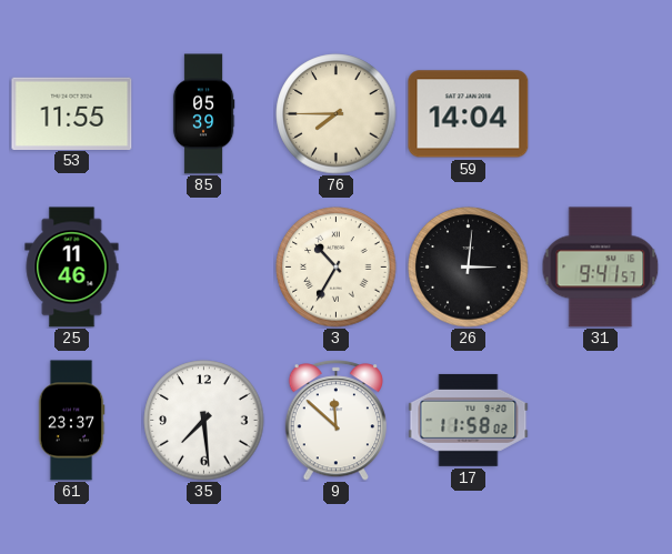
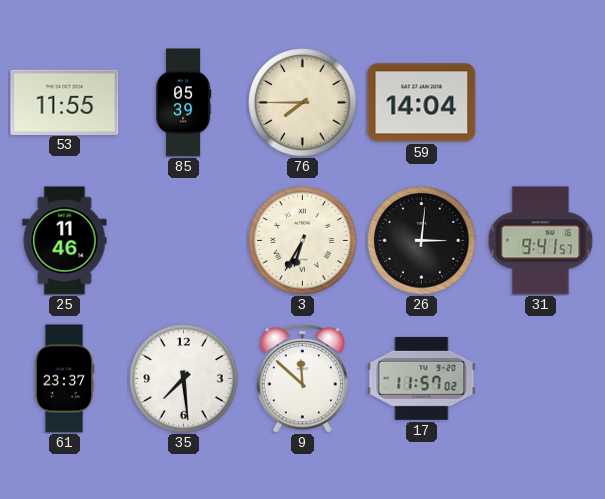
3: 10:35 -> 6:35 (303, 241)
17: 11:58 -> 11:57 (422, 378)
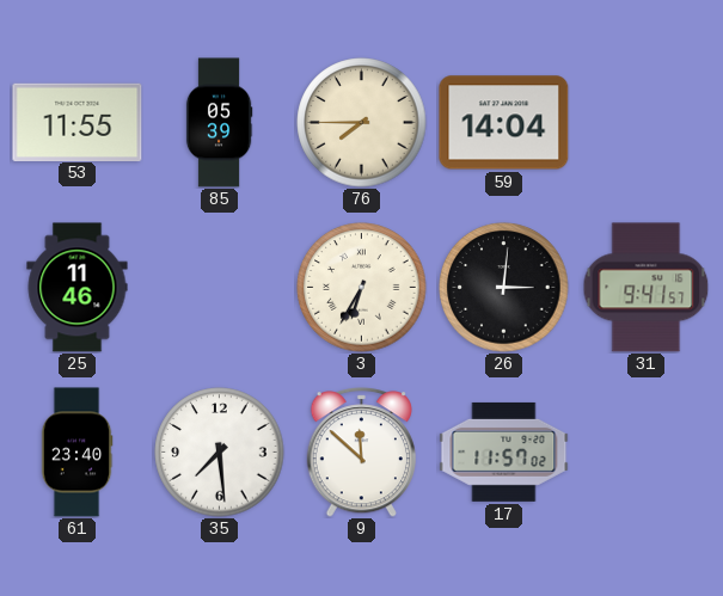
61: 23:37 -> 23:40 (76, 453)
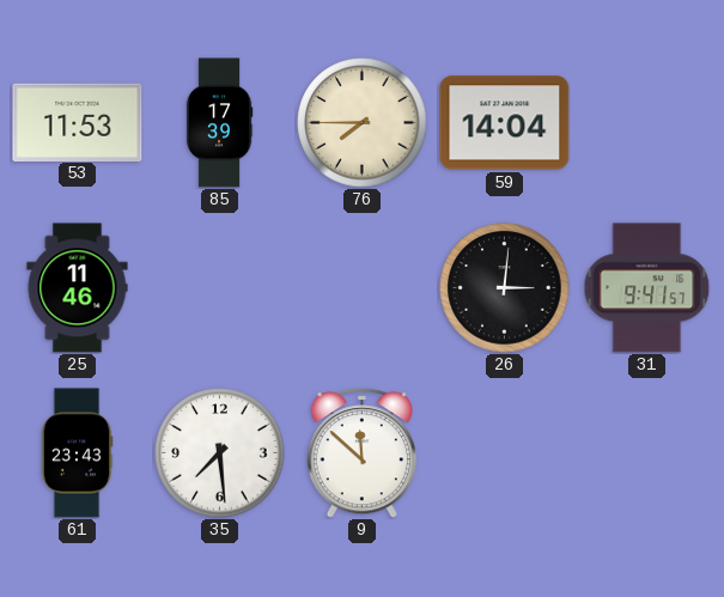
53: 11:55 -> 11:53 (78, 122)
85: 05:39 -> 17:39 (219, 123)
3: 6:35 -> none (362, 288)
61: 23:40 -> 23:43 (77, 453)
17: 11:57 -> none (504, 451)
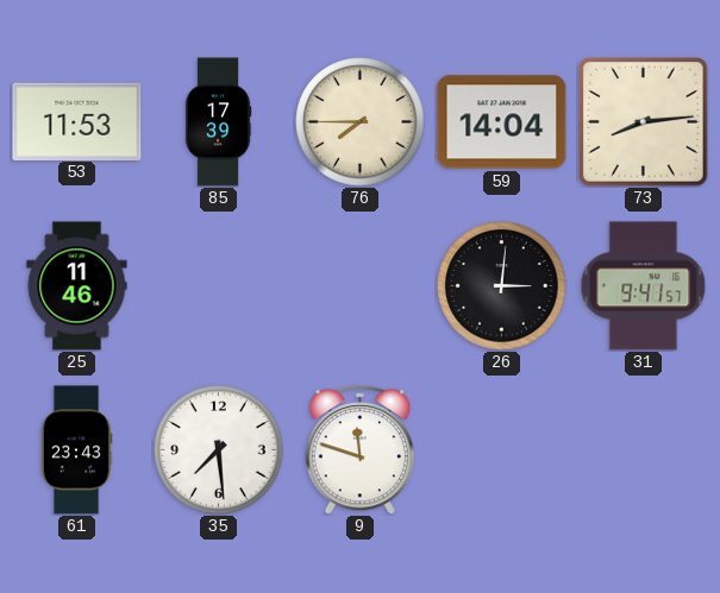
73: none -> 8:14 (644, 122)
9: 11:52 -> 11:48 (359, 450)
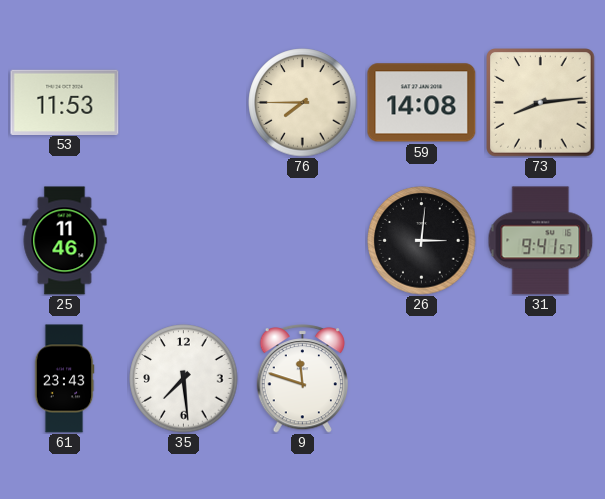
85: 17:39 -> none (218, 122)
59: 14:04 -> 14:08 (422, 103)
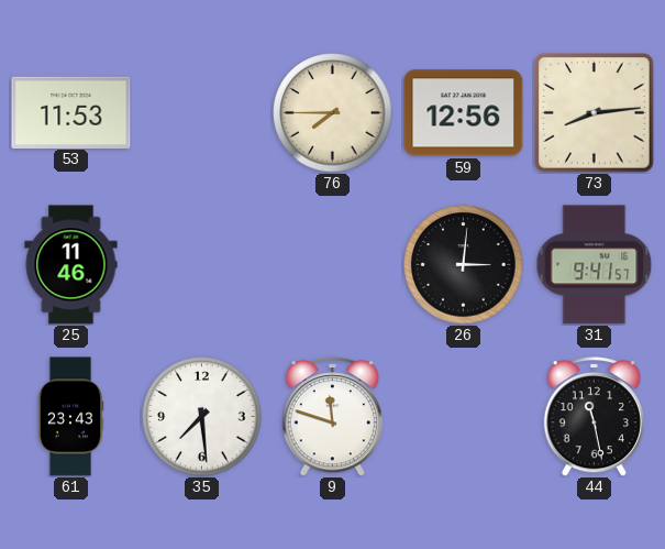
59: 14:08 -> 12:56 (464, 113)
44: none -> 11:28 (594, 417)
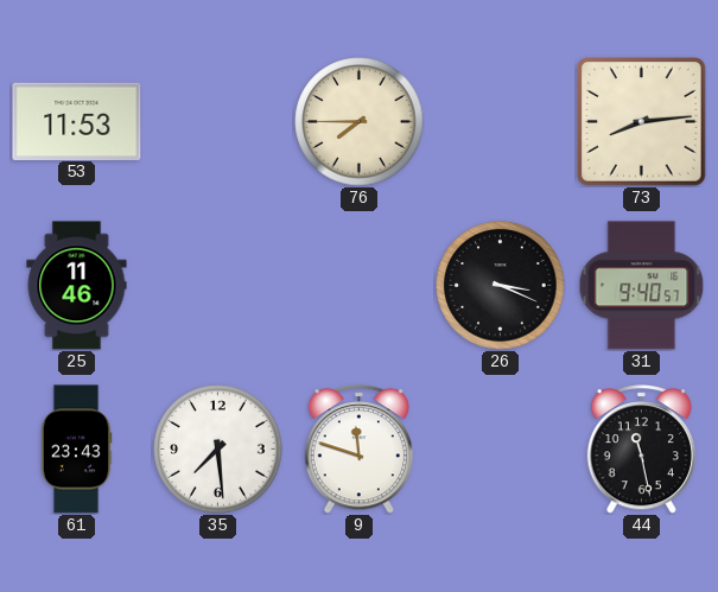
59: 12:56 -> none (464, 113)
26: 3:01 -> 3:19 (501, 286)
31: 9:41 -> 9:40 (642, 286)
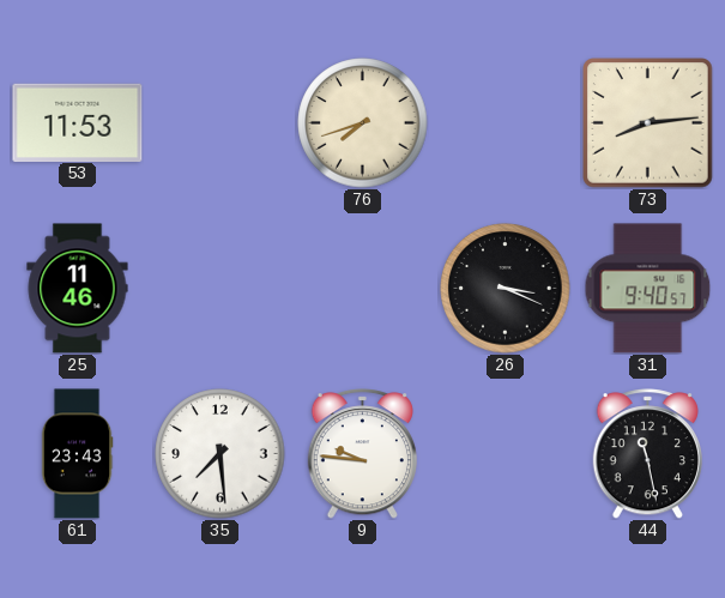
76: 7:45 -> 7:42 (363, 123)
9: 11:48 -> 9:46 (362, 454)
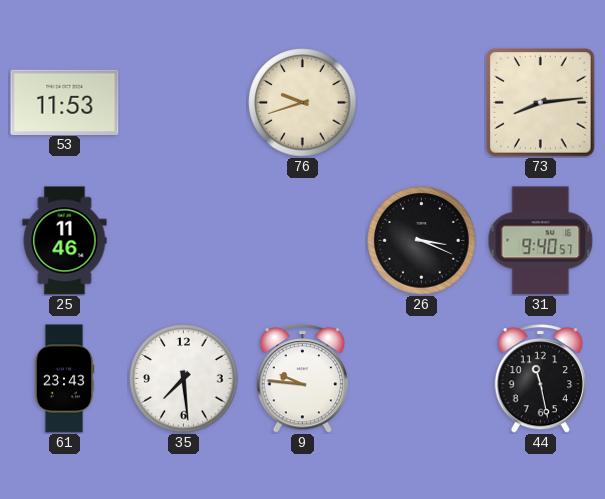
76: 7:42 -> 9:42 (303, 103)
